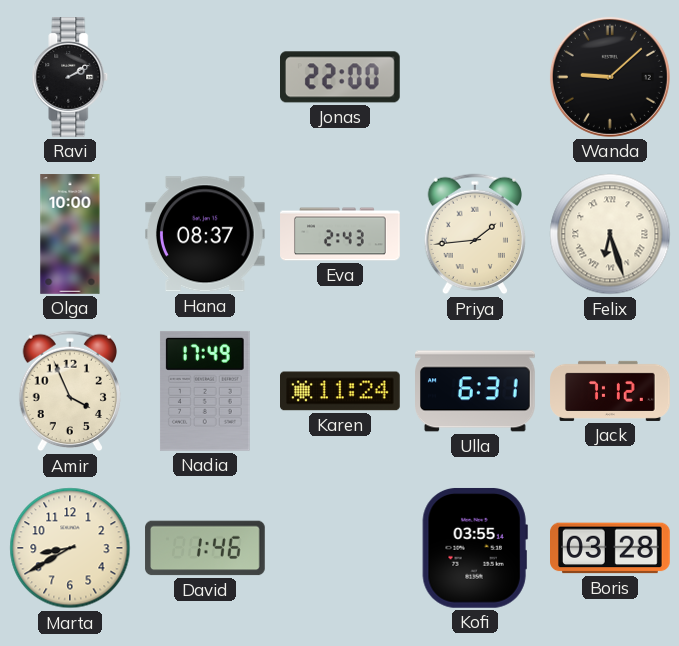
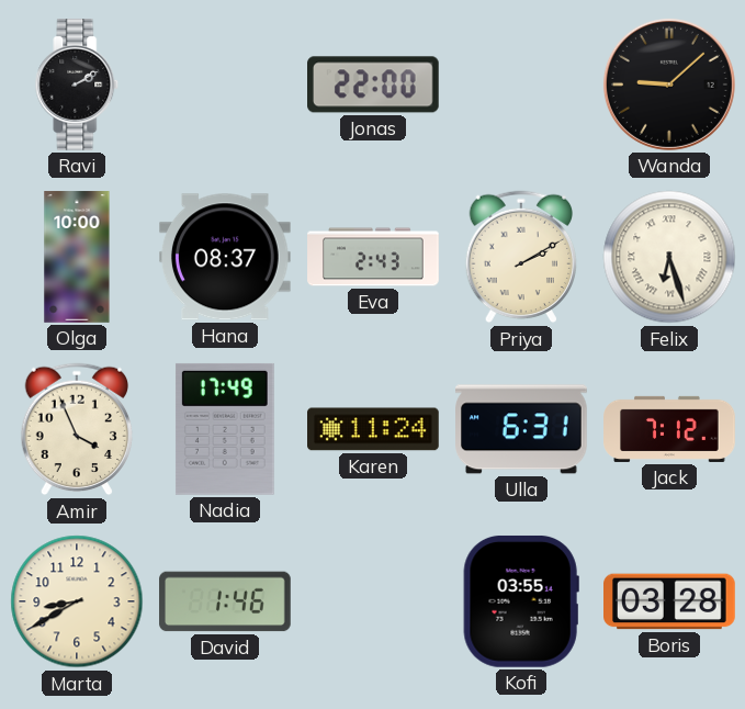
Priya: 1:44 -> 2:10 (521, 257)
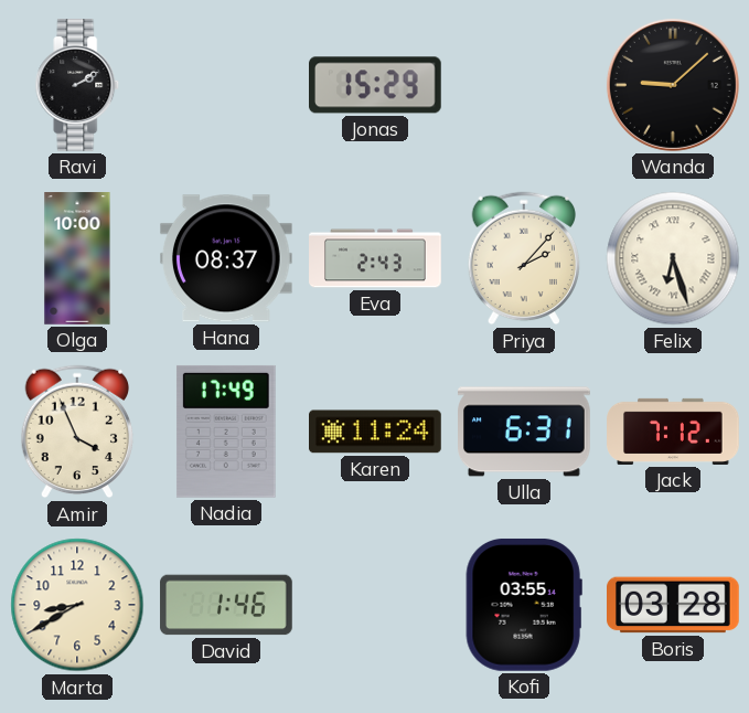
Jonas: 22:00 -> 15:29 (376, 85)
Priya: 2:10 -> 2:07 (524, 258)
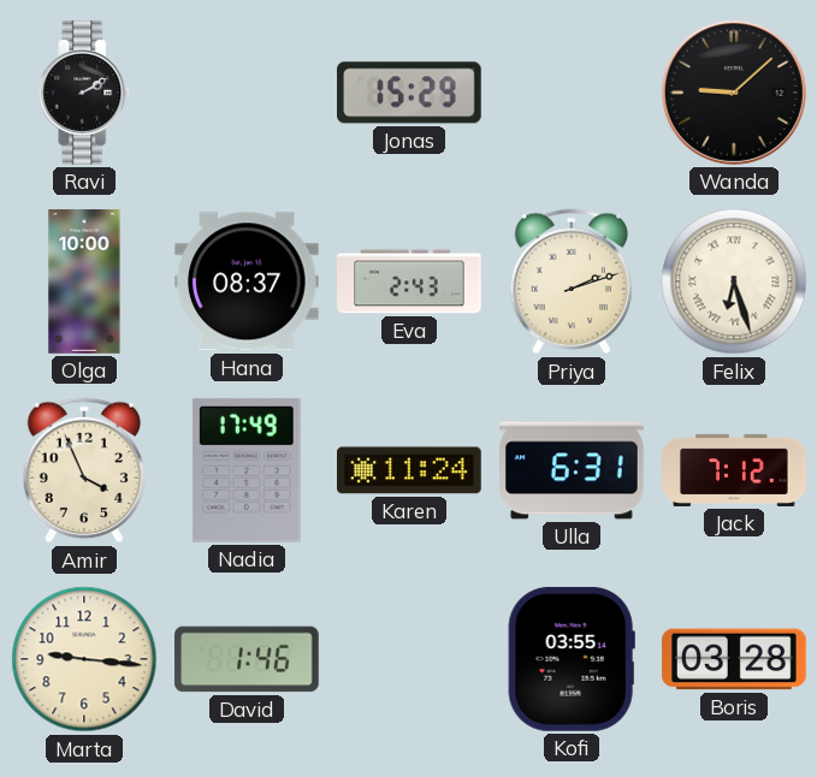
Priya: 2:07 -> 2:12 (572, 281)
Marta: 8:40 -> 9:16 (84, 659)
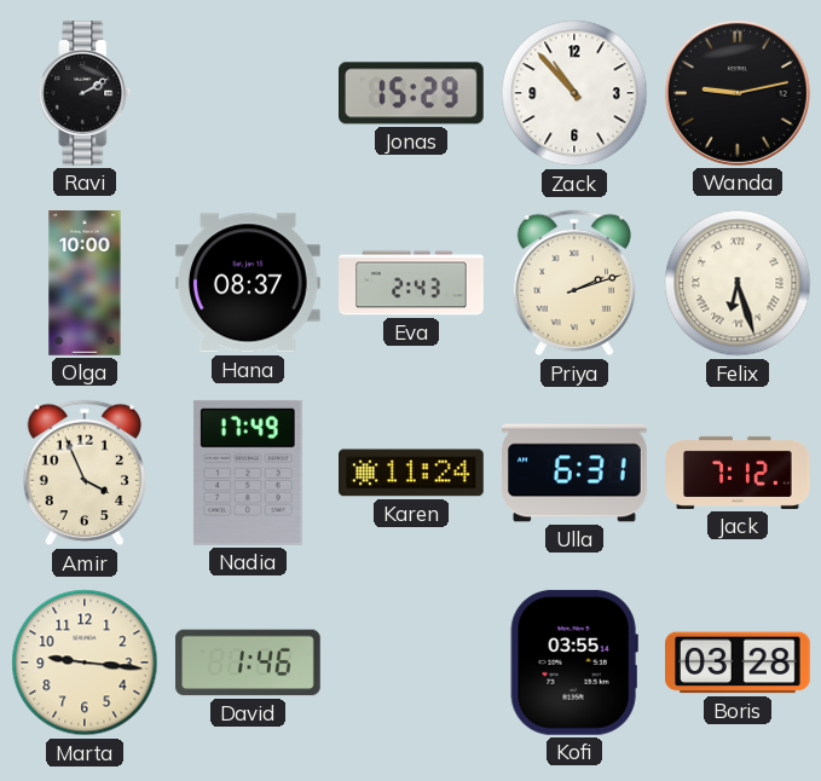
Zack: none -> 10:53 (574, 93)
Wanda: 9:08 -> 9:13 (738, 93)
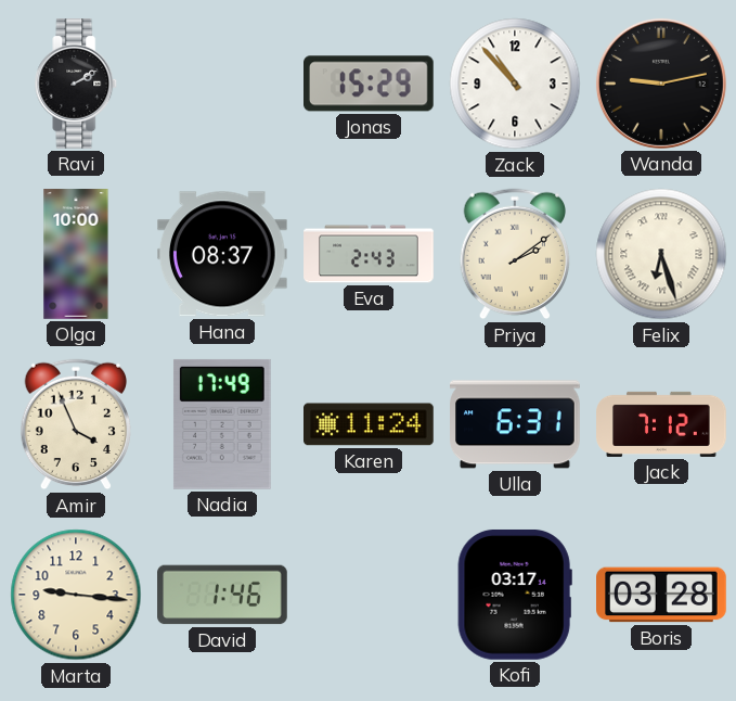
Priya: 2:12 -> 2:09 (515, 254)
Kofi: 03:55 -> 03:17 (515, 595)
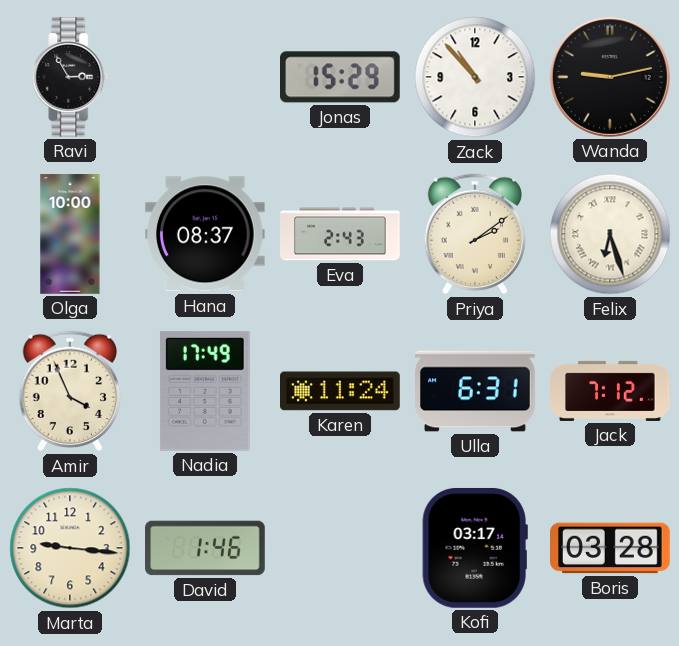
Ravi: 2:10 -> 2:55 (70, 77)
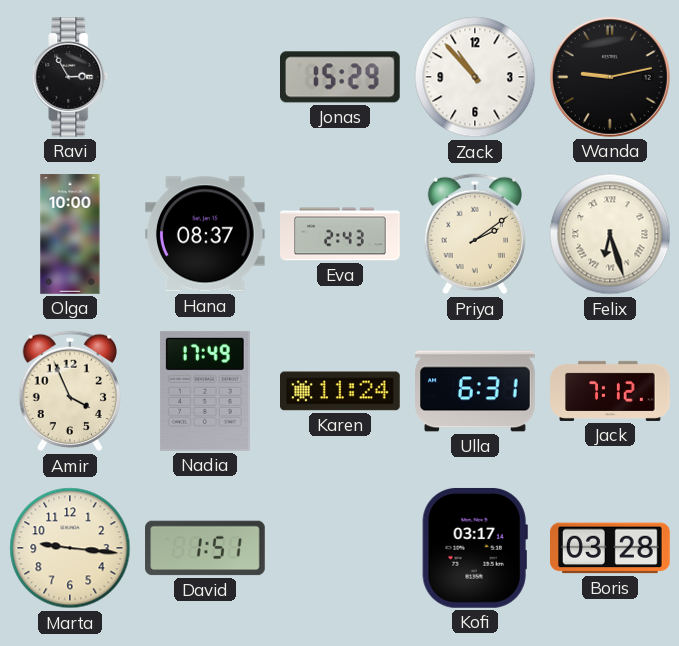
David: 1:46 -> 1:51 (205, 548)
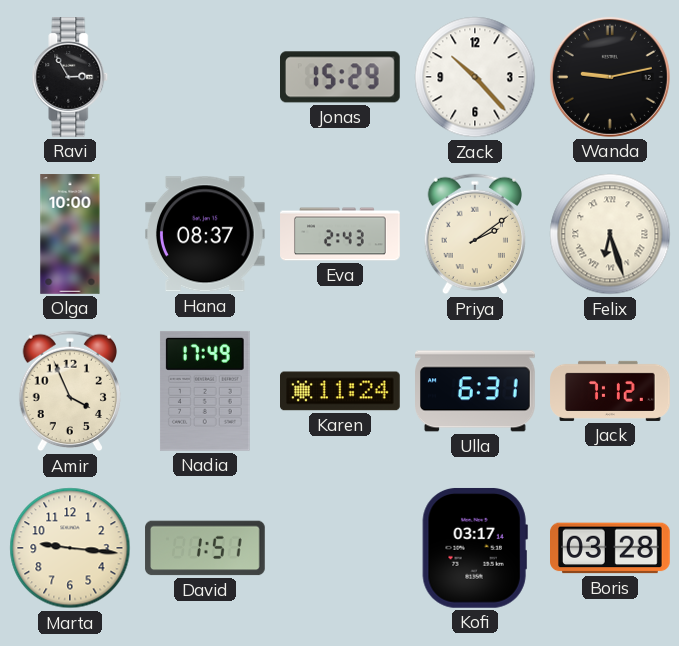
Zack: 10:53 -> 10:23 (475, 77)
